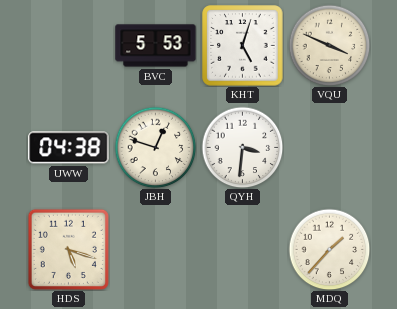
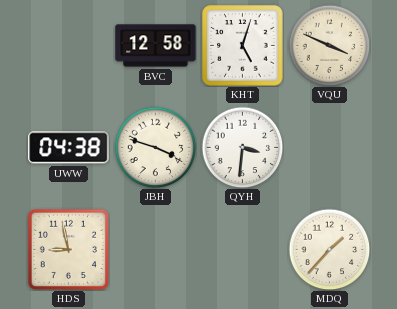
BVC: 5:53 -> 12:58 (156, 46)
JBH: 12:48 -> 3:48 (155, 147)
HDS: 5:18 -> 8:58 (68, 249)
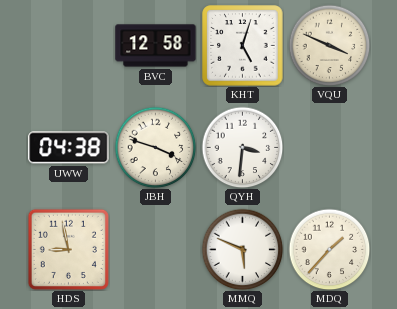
MMQ: none -> 5:49 (242, 249)
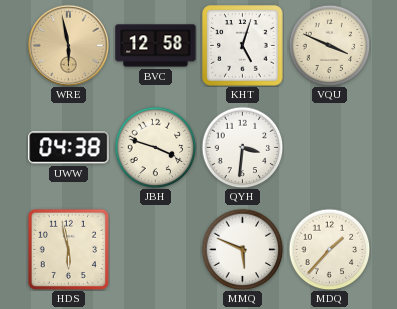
WRE: none -> 5:58 (68, 45)
HDS: 8:58 -> 5:58 (68, 249)
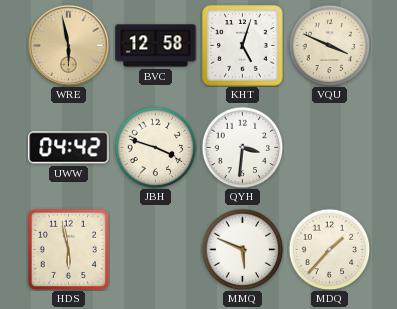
UWW: 04:38 -> 04:42 (69, 148)
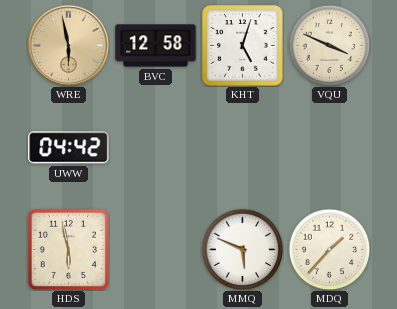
JBH: 3:48 -> none (155, 147)
QYH: 3:31 -> none (242, 147)
